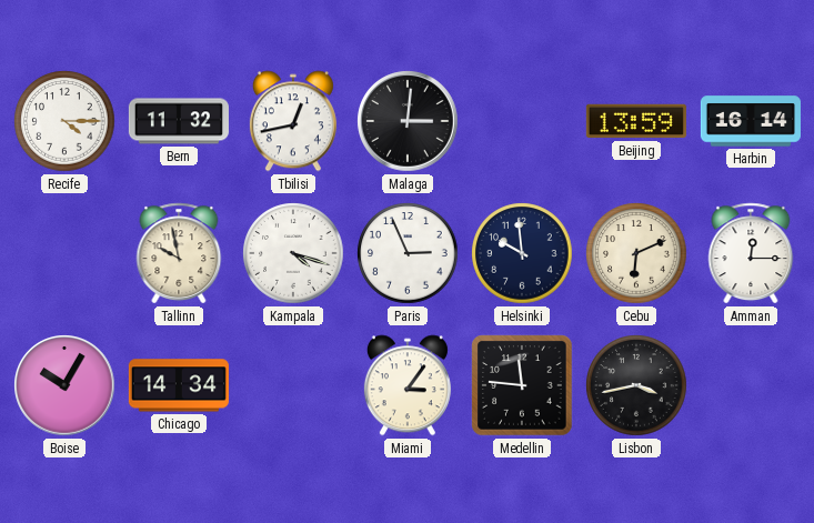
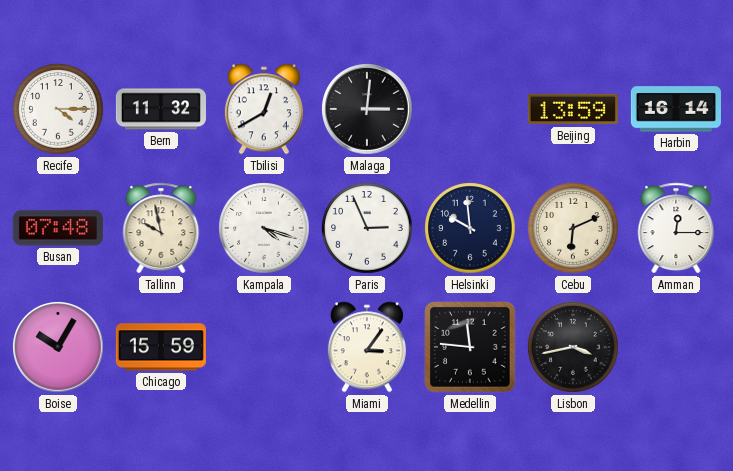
Tbilisi: 12:43 -> 12:40 (264, 109)
Busan: none -> 07:48 (58, 228)
Chicago: 14:34 -> 15:59 (161, 347)
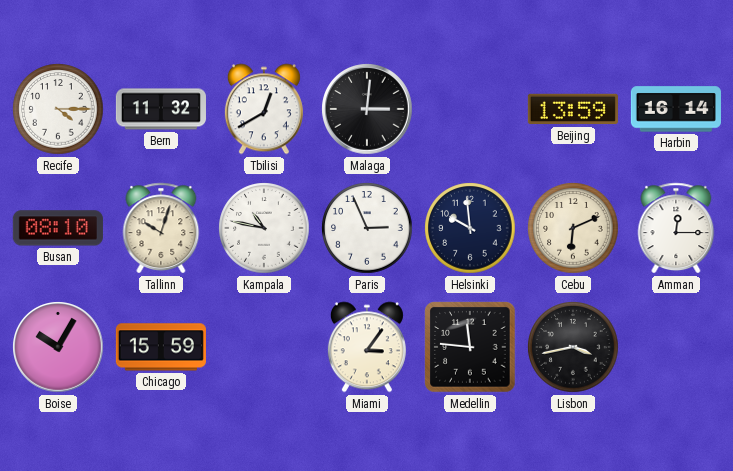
Busan: 07:48 -> 08:10 (58, 228)
Tallinn: 9:58 -> 10:03 (161, 228)
Kampala: 4:18 -> 10:47 (264, 228)
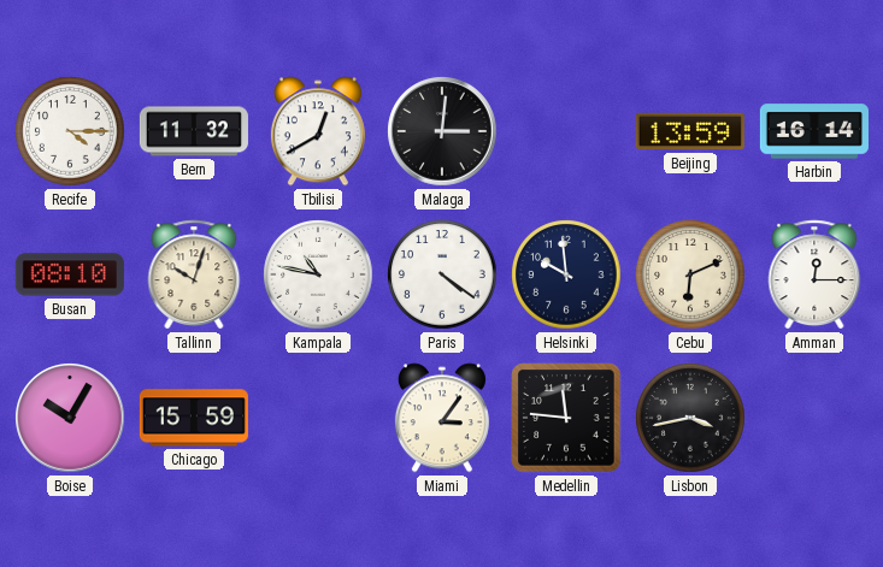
Paris: 2:56 -> 4:21 (442, 274)
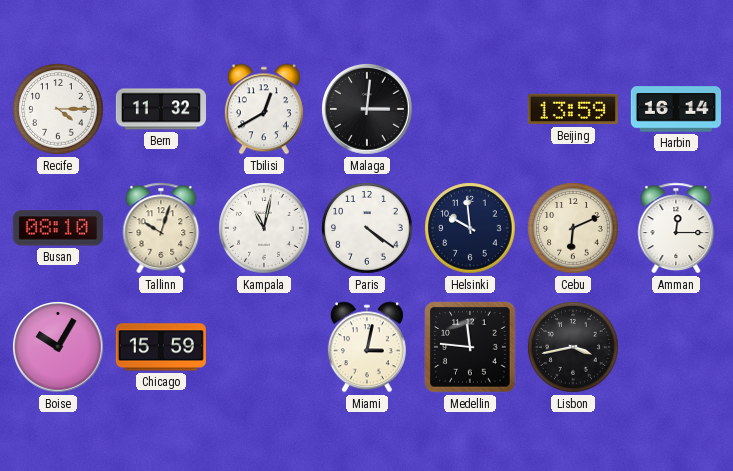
Kampala: 10:47 -> 11:02 (264, 228)
Miami: 3:06 -> 3:02 (367, 347)
